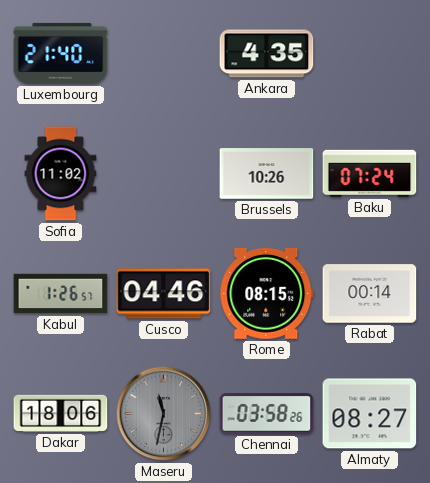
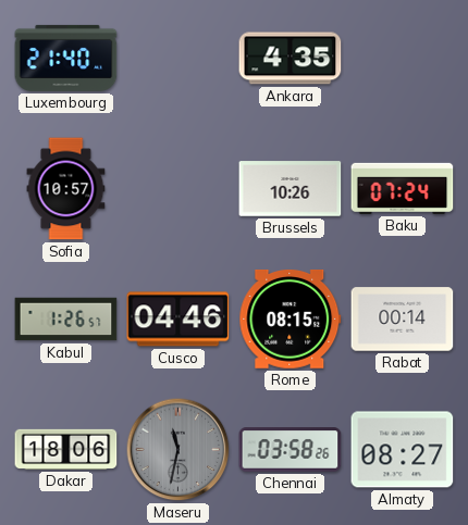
Sofia: 11:02 -> 10:57 (66, 189)
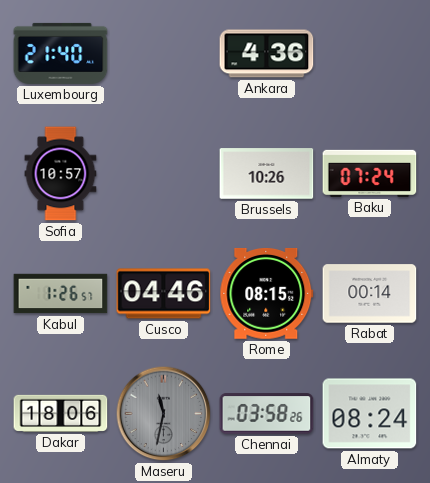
Ankara: 4:35 -> 4:36 (267, 54)
Almaty: 08:27 -> 08:24 (370, 414)
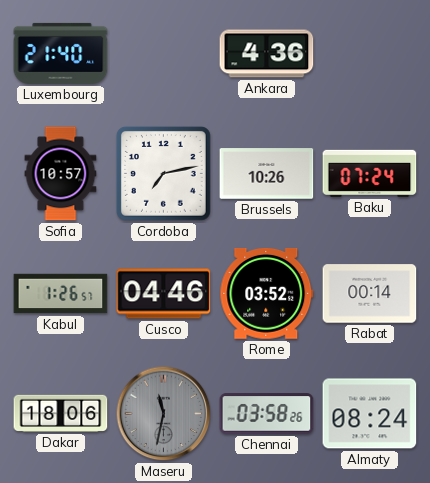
Cordoba: none -> 7:13 (163, 173)
Rome: 08:15 -> 03:52 (267, 294)
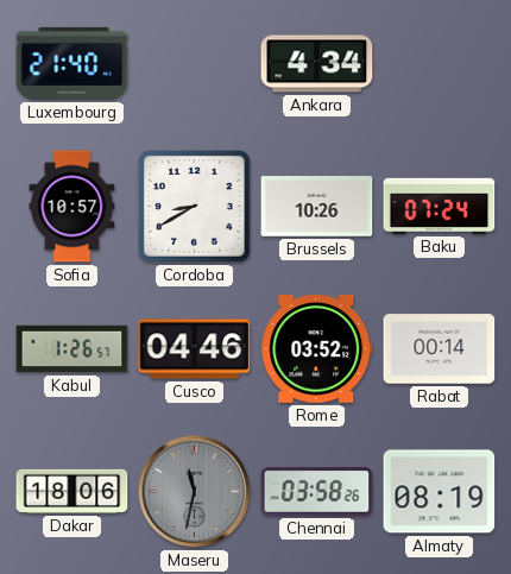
Ankara: 4:36 -> 4:34 (317, 64)
Cordoba: 7:13 -> 8:40 (194, 206)
Almaty: 08:24 -> 08:19 (440, 492)
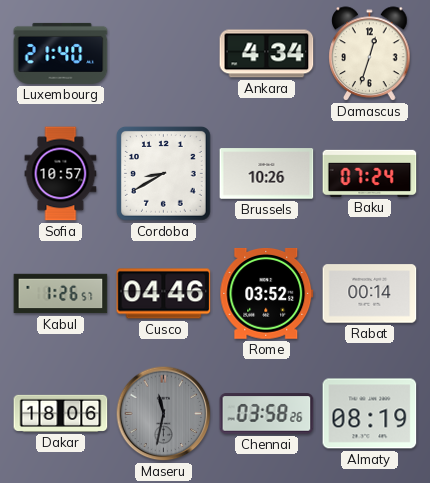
Damascus: none -> 12:33 (370, 54)
